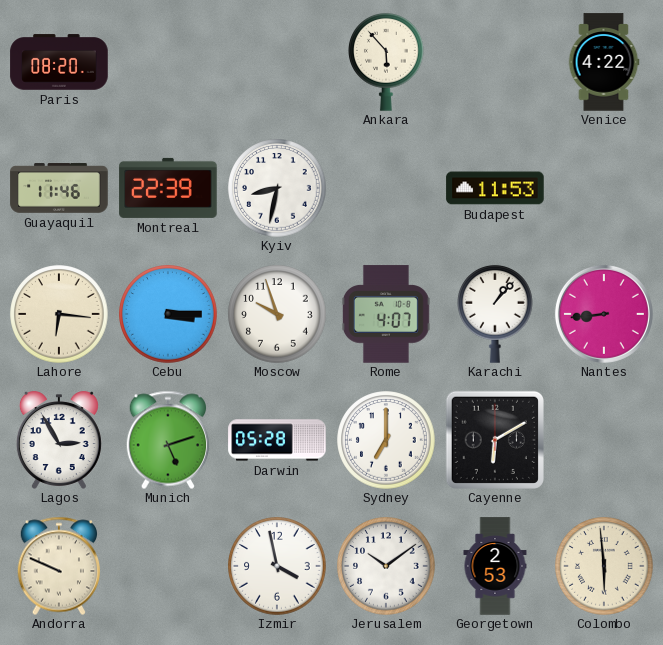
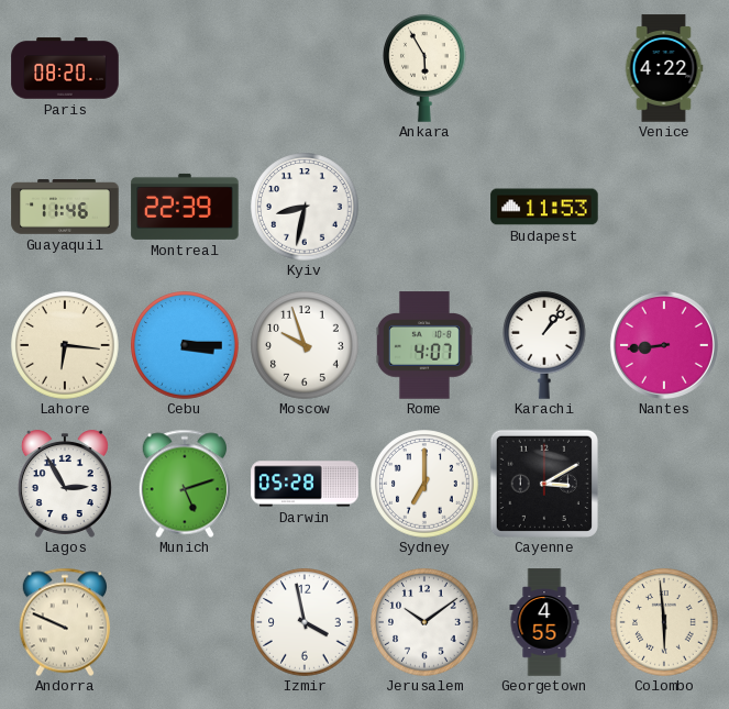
Ankara: 5:53 -> 5:55 (426, 68)
Cayenne: 6:10 -> 3:10 (544, 484)
Georgetown: 2:53 -> 4:55 (544, 622)
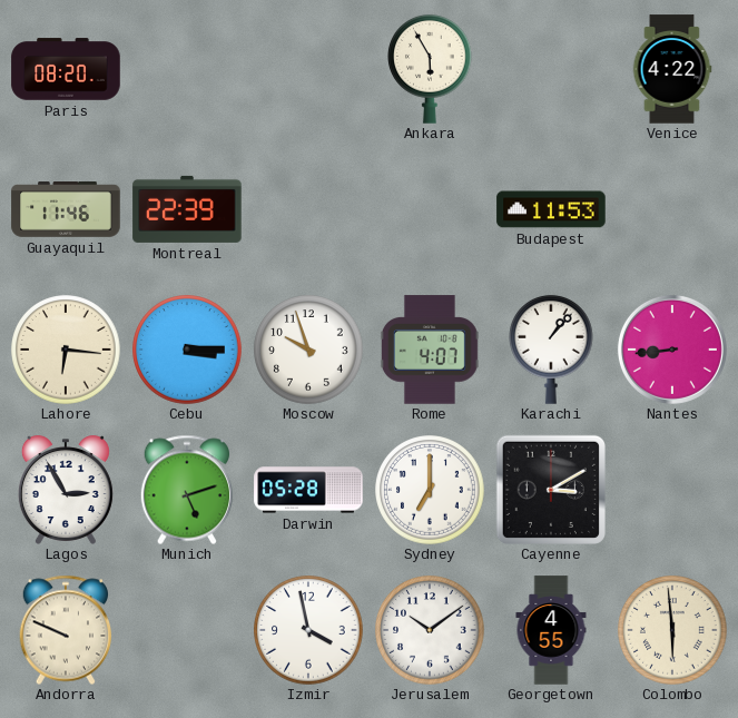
Kyiv: 8:32 -> none (305, 207)
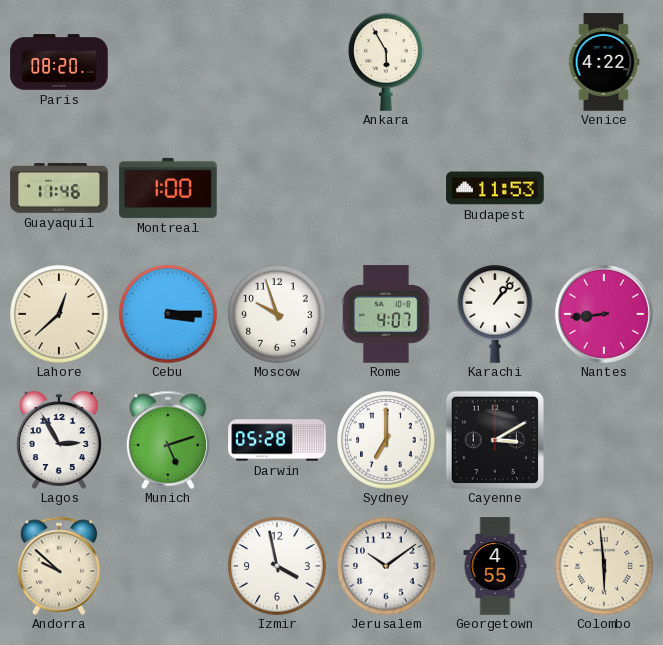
Montreal: 22:39 -> 1:00 (168, 188)
Lahore: 6:16 -> 12:38 (59, 314)
Andorra: 9:49 -> 9:52 (58, 566)
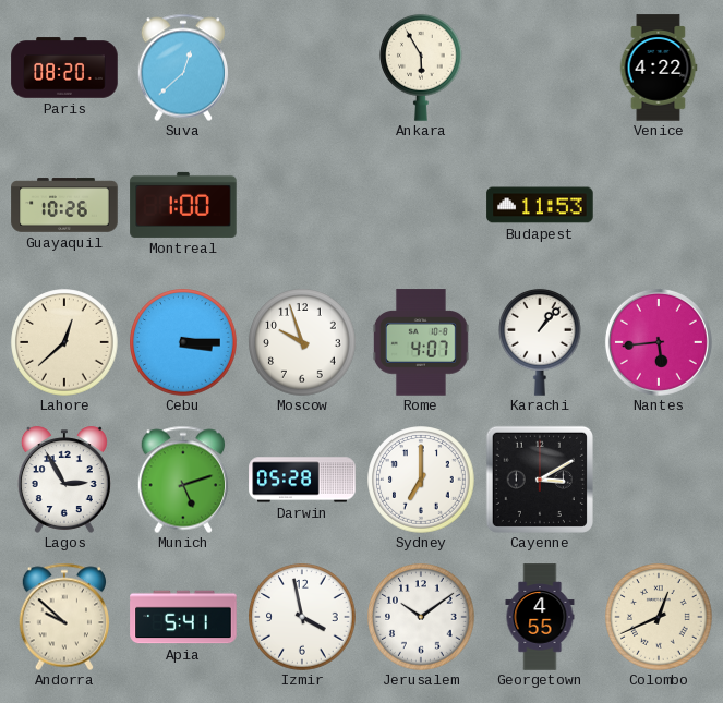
Suva: none -> 12:38 (182, 68)
Guayaquil: 11:46 -> 10:26 (64, 205)
Nantes: 8:44 -> 5:44 (659, 342)
Apia: none -> 5:41 (183, 617)
Colombo: 5:59 -> 12:41 (659, 617)
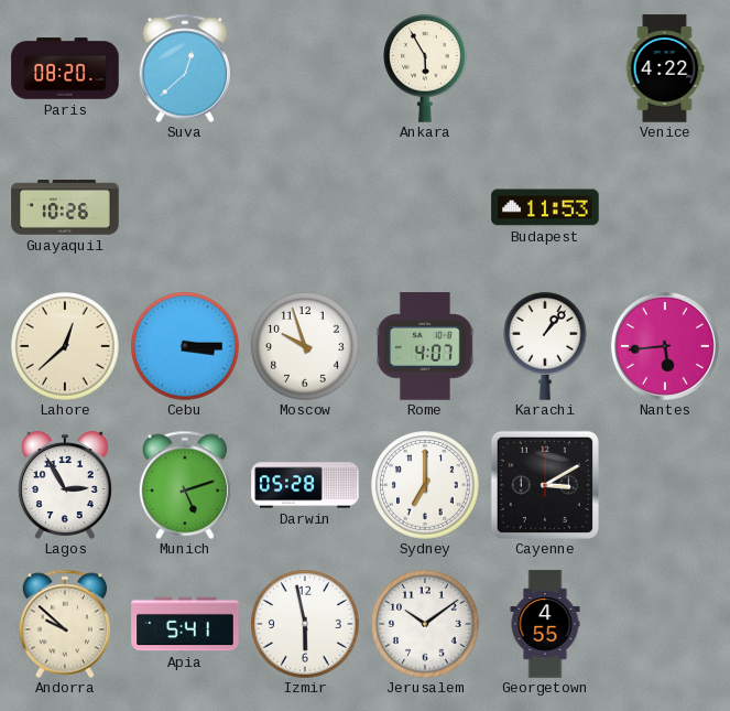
Montreal: 1:00 -> none (183, 205)
Izmir: 3:58 -> 5:58 (305, 624)
Colombo: 12:41 -> none (659, 617)
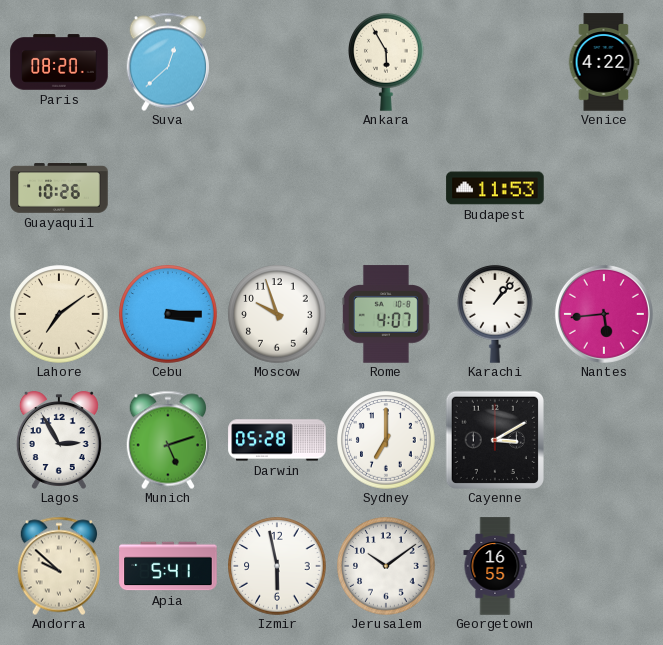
Lahore: 12:38 -> 7:09 (59, 314)
Georgetown: 4:55 -> 16:55 (495, 566)
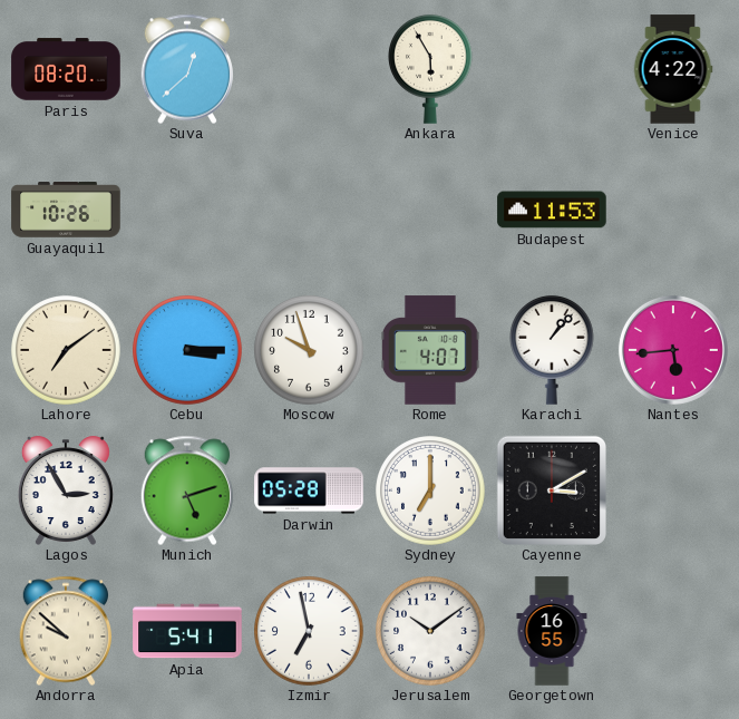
Izmir: 5:58 -> 6:58 (309, 631)
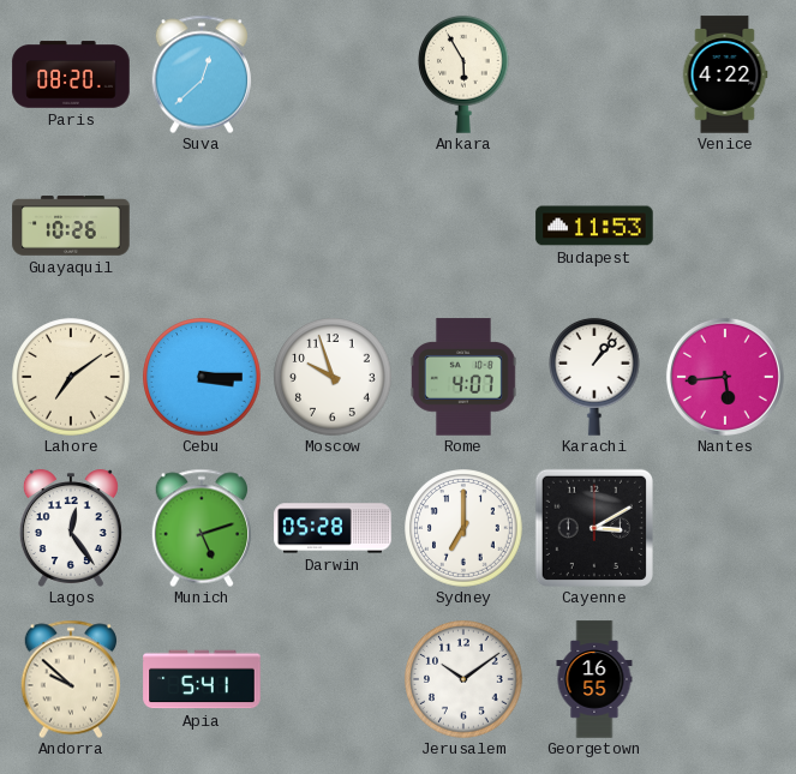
Lagos: 2:55 -> 12:24 (71, 528)
Izmir: 6:58 -> none (309, 631)
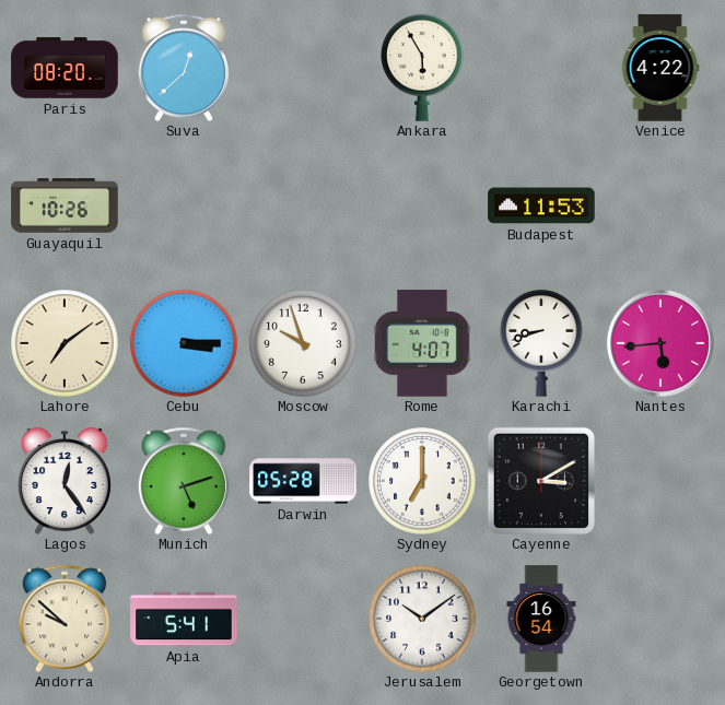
Karachi: 1:07 -> 8:42 (542, 343)
Georgetown: 16:55 -> 16:54 (541, 619)
